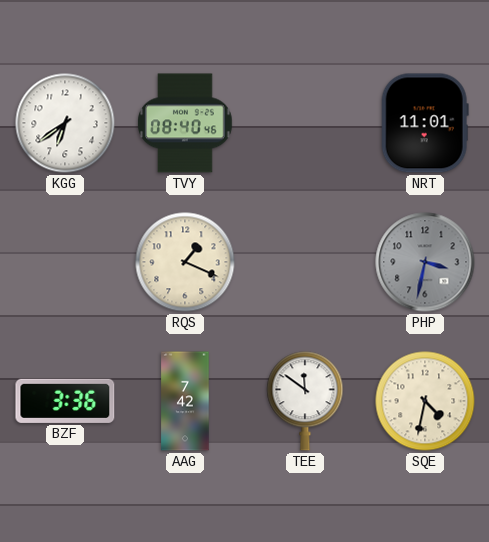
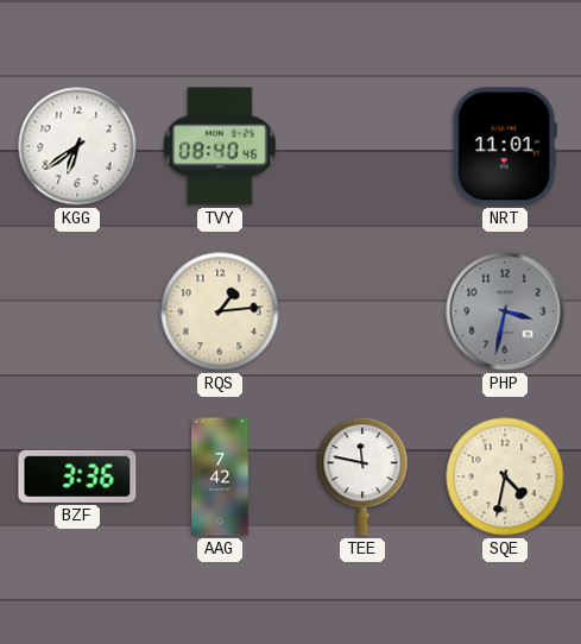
RQS: 1:19 -> 1:14 (220, 311)
TEE: 11:51 -> 11:47 (362, 476)
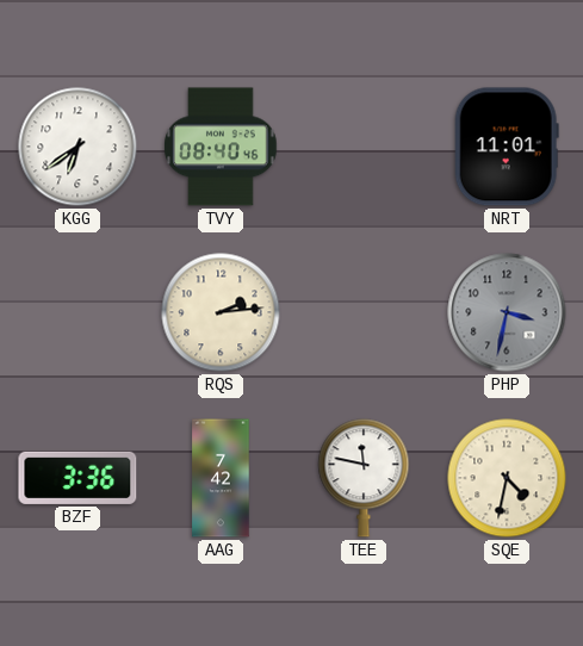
RQS: 1:14 -> 2:14 (221, 312)
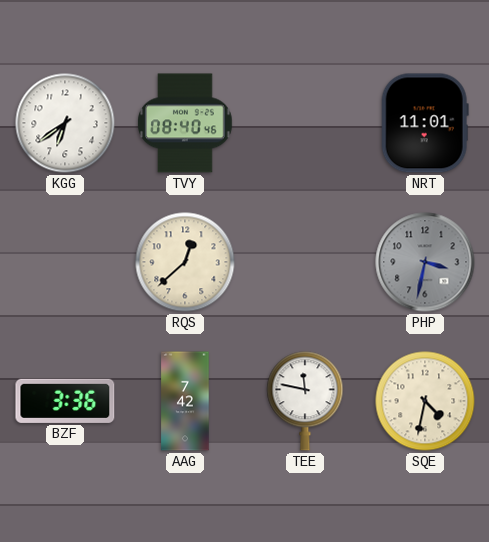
RQS: 2:14 -> 12:38 (185, 262)
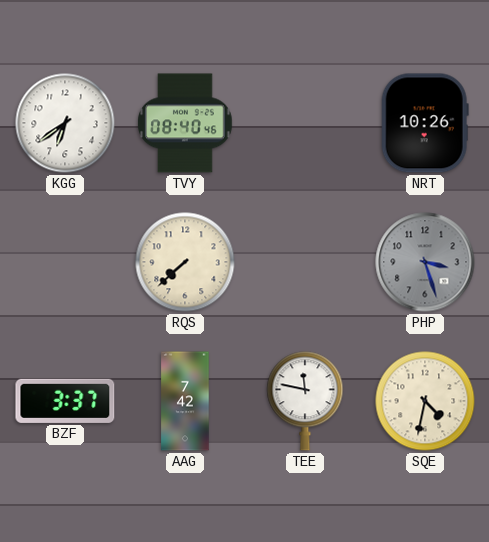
NRT: 11:01 -> 10:26 (425, 123)
RQS: 12:38 -> 7:38 (185, 262)
PHP: 3:32 -> 3:27 (425, 262)
BZF: 3:36 -> 3:37 (65, 401)
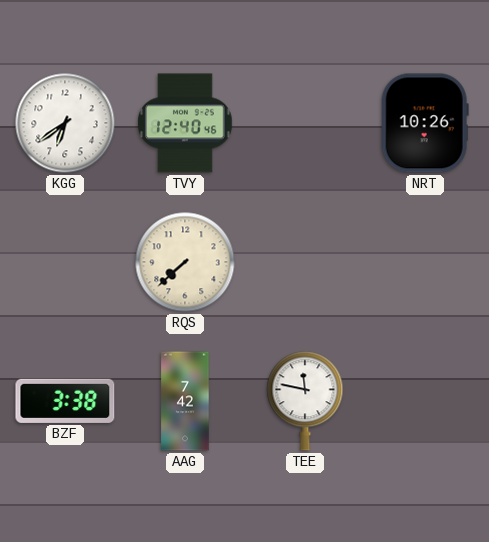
TVY: 08:40 -> 12:40 (185, 123)
PHP: 3:27 -> none (425, 262)
BZF: 3:37 -> 3:38 (65, 401)
SQE: 4:32 -> none (425, 401)
